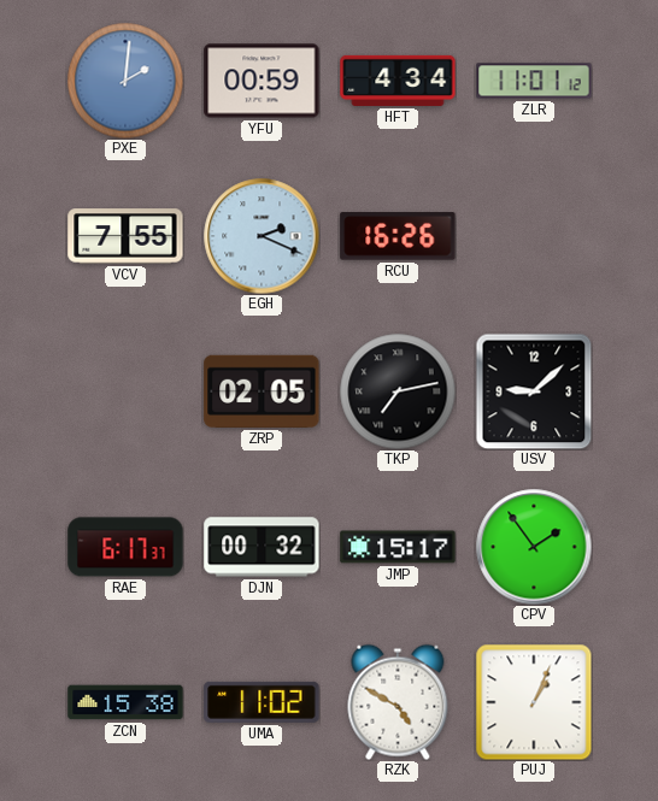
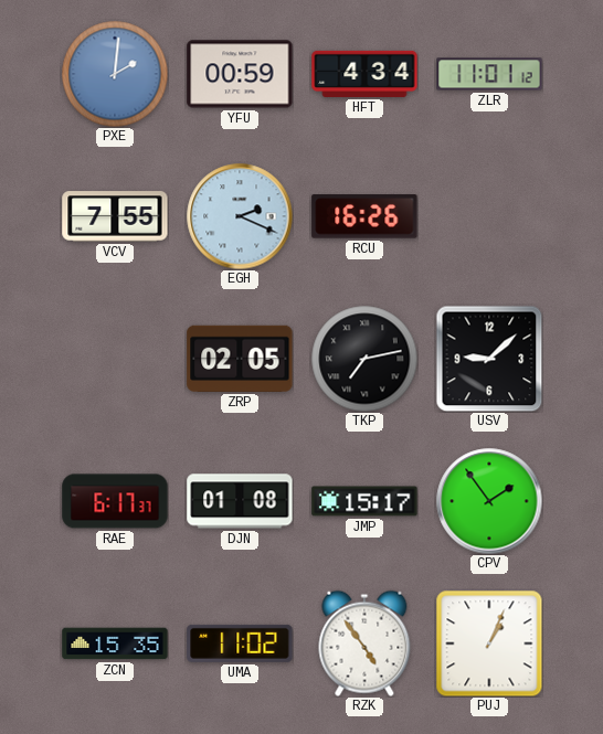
DJN: 00:32 -> 01:08 (240, 501)
ZCN: 15:38 -> 15:35 (115, 643)
RZK: 4:50 -> 4:54 (364, 643)
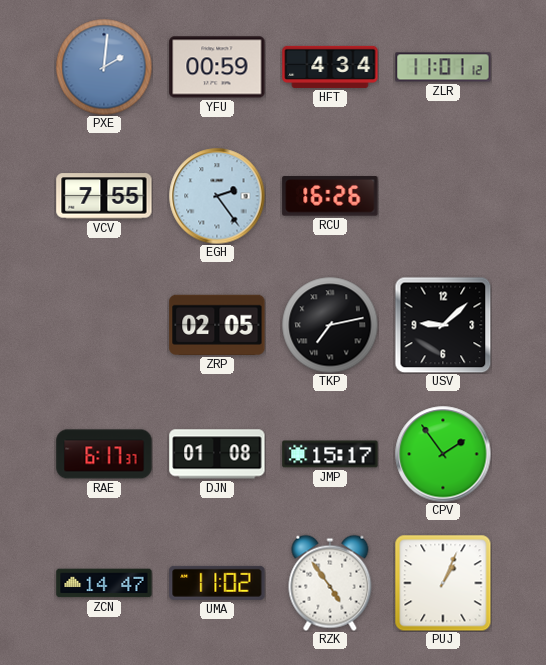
EGH: 2:19 -> 2:24 (217, 196)
ZCN: 15:35 -> 14:47 (104, 583)
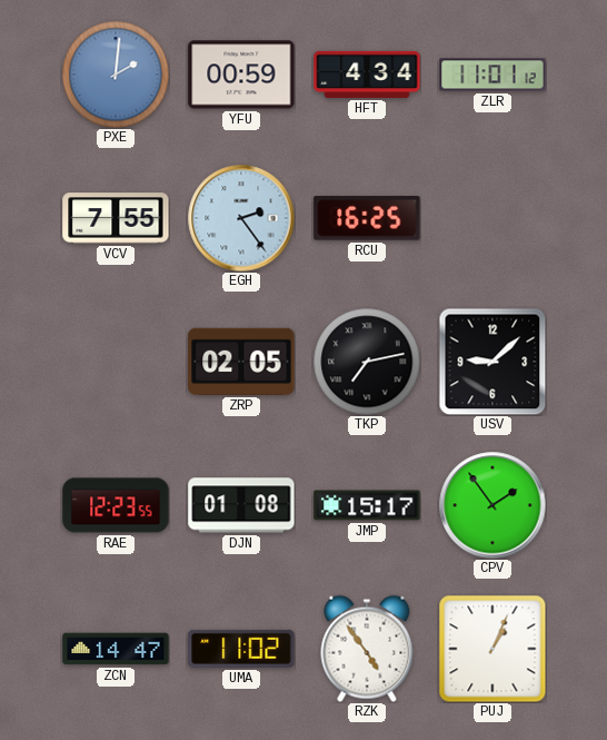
RCU: 16:26 -> 16:25 (367, 218)
RAE: 6:17 -> 12:23 (116, 505)
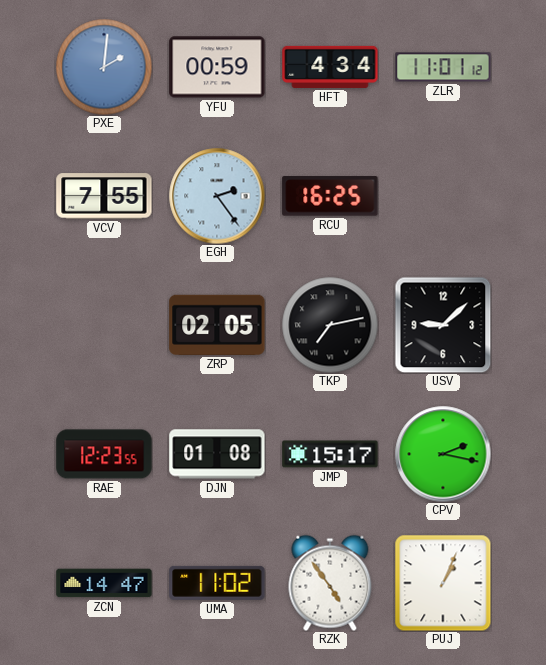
CPV: 1:54 -> 2:17 (443, 454)
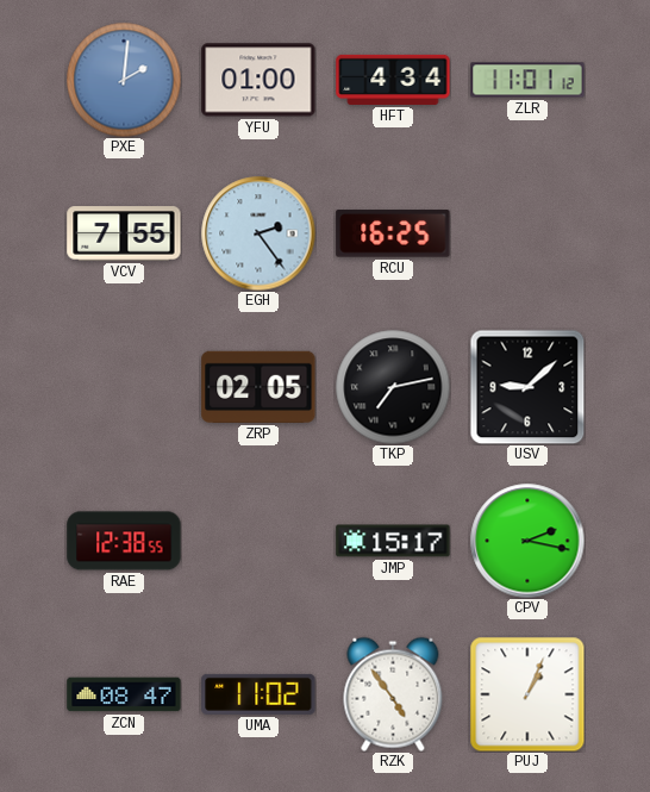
YFU: 00:59 -> 01:00 (258, 80)
RAE: 12:23 -> 12:38 (124, 541)
DJN: 01:08 -> none (217, 454)
ZCN: 14:47 -> 08:47 (124, 694)
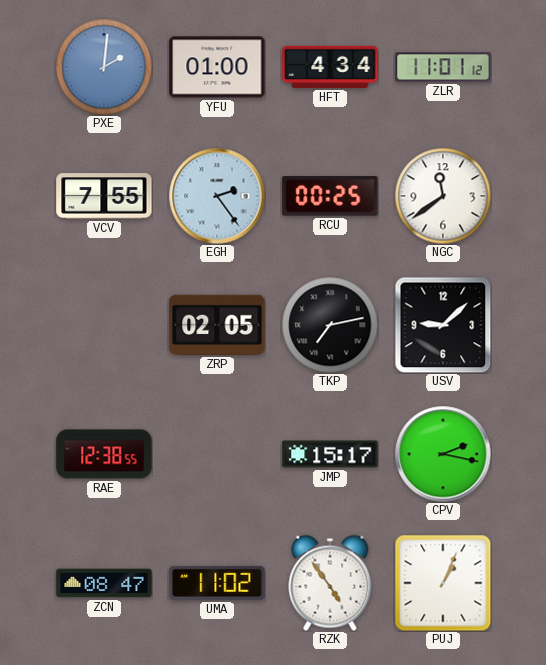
RCU: 16:25 -> 00:25 (330, 196)
NGC: none -> 11:39 (443, 196)
